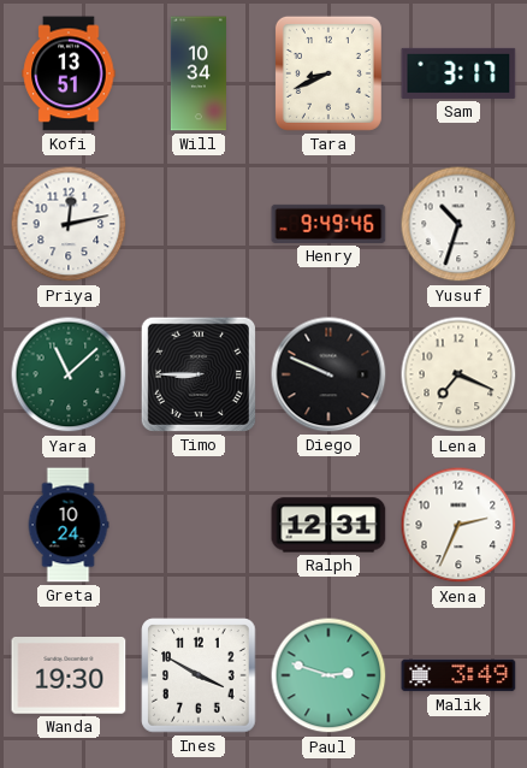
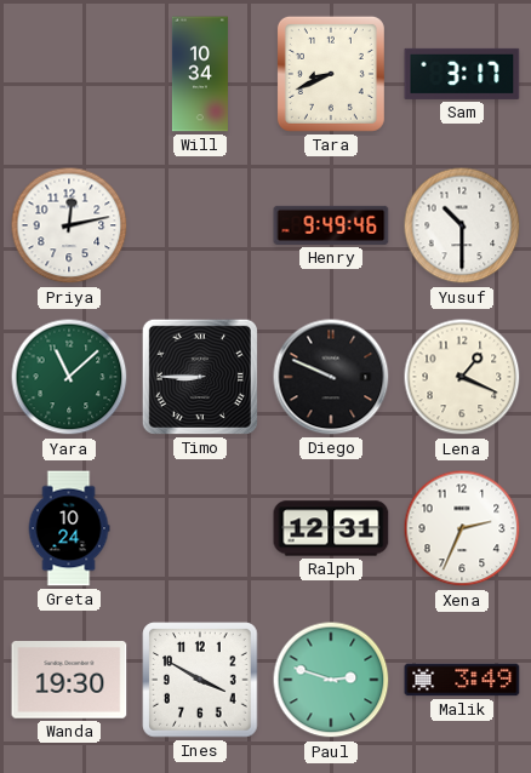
Kofi: 13:51 -> none (69, 73)
Yusuf: 10:33 -> 10:30 (462, 225)
Lena: 7:19 -> 1:19 (462, 377)
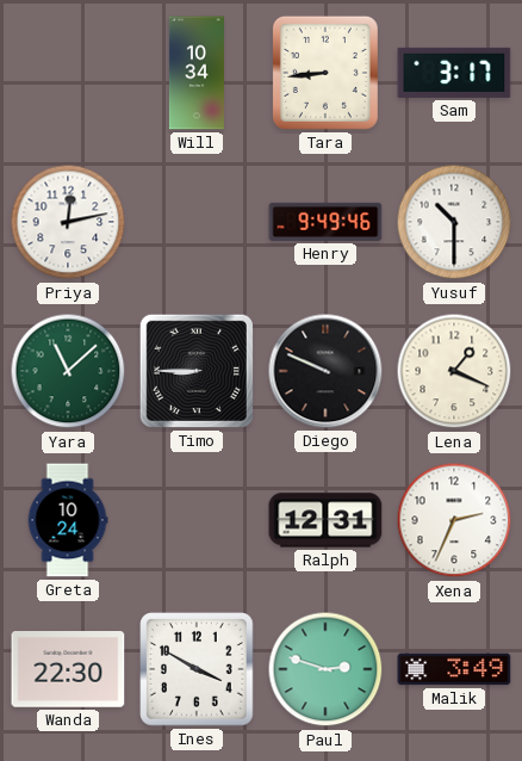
Tara: 8:41 -> 8:44 (325, 73)
Wanda: 19:30 -> 22:30 (68, 670)
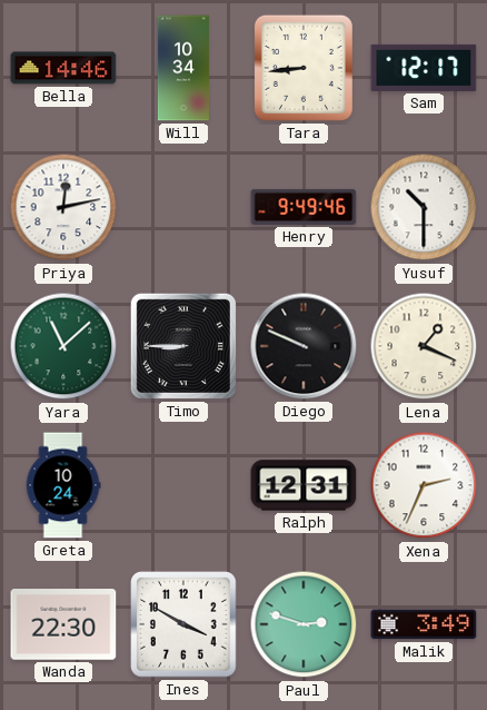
Bella: none -> 14:46 (63, 68)
Sam: 3:17 -> 12:17 (424, 68)
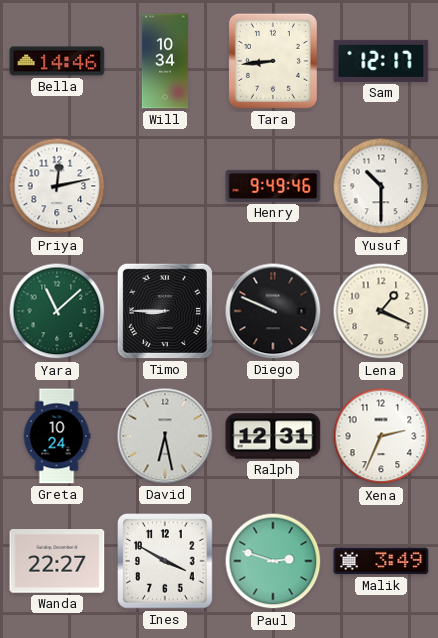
David: none -> 6:28 (165, 436)
Wanda: 22:30 -> 22:27 (57, 562)
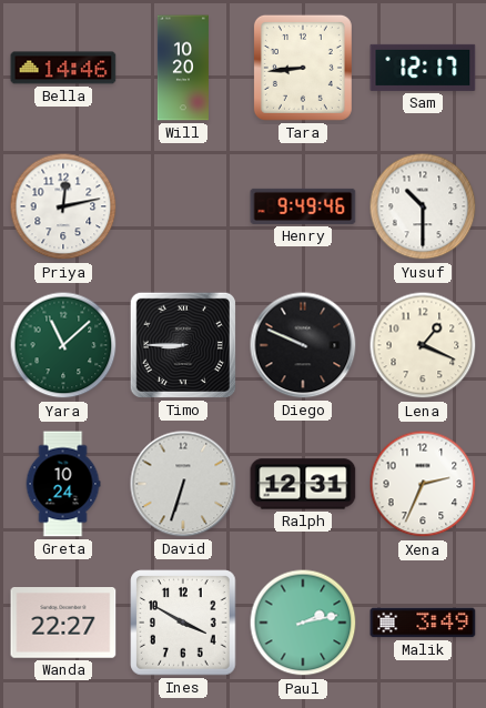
Will: 10:34 -> 10:20 (183, 68)
David: 6:28 -> 6:33 (183, 484)
Paul: 2:48 -> 2:13 (303, 623)
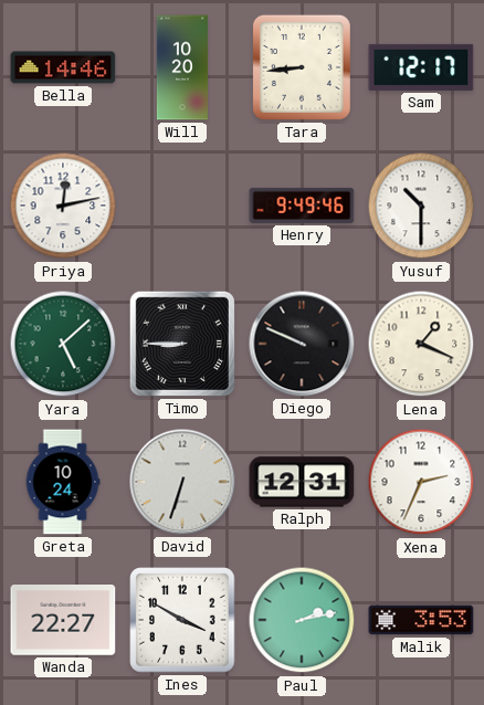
Yara: 11:08 -> 5:08 (63, 344)
Malik: 3:49 -> 3:53 (421, 620)
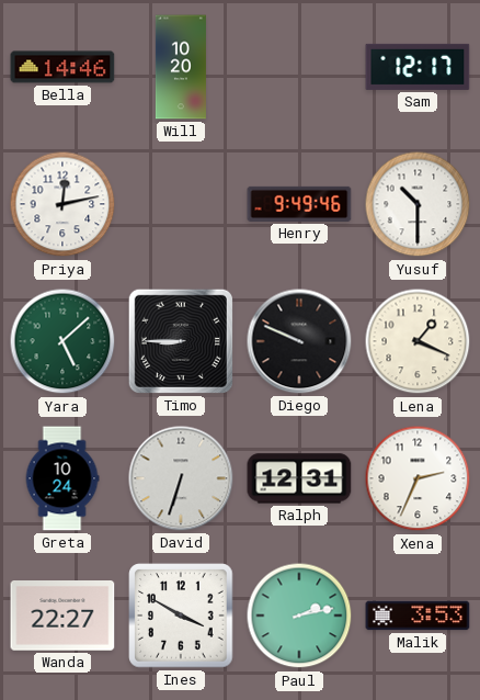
Tara: 8:44 -> none (302, 67)
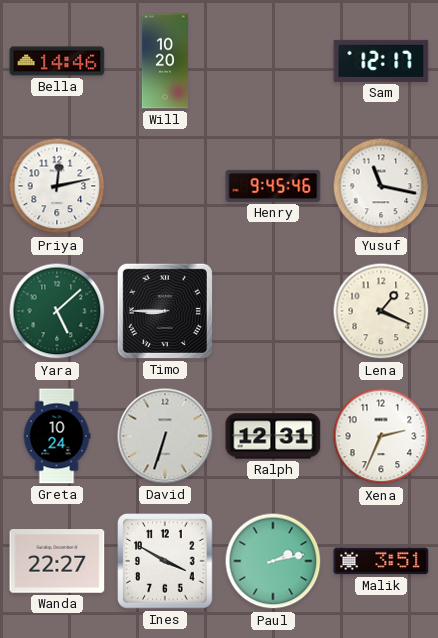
Henry: 9:49 -> 9:45 (273, 186)
Yusuf: 10:30 -> 11:17 (381, 186)
Diego: 9:49 -> none (299, 341)
Malik: 3:53 -> 3:51 (381, 561)
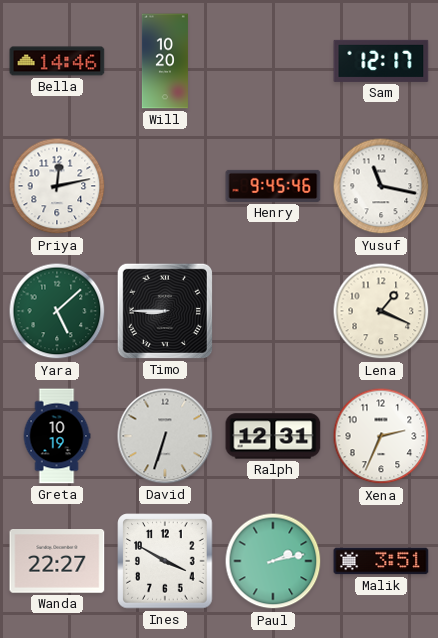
Greta: 10:24 -> 10:19 (57, 436)
